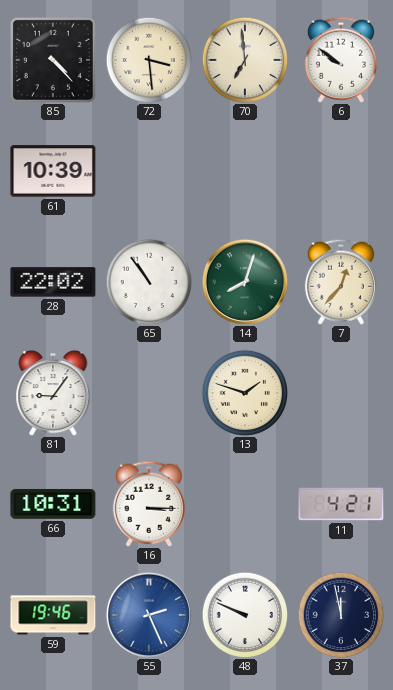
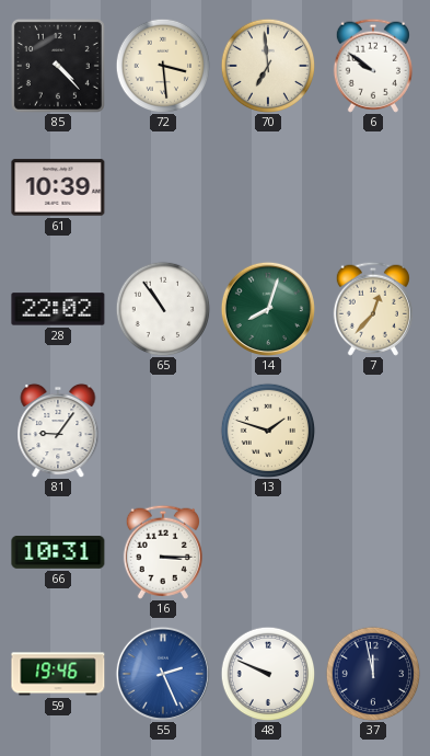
11: 4:21 -> none (341, 504)
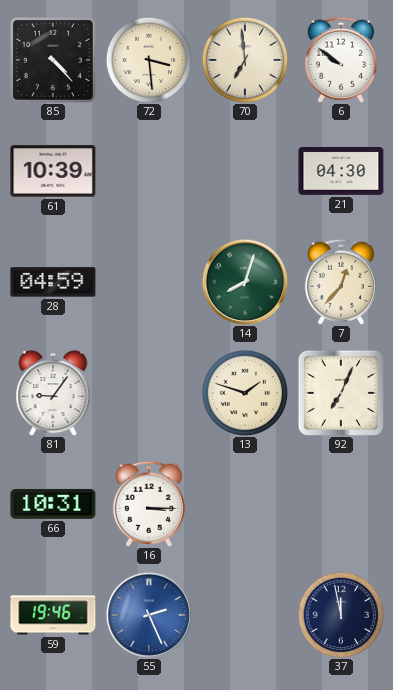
21: none -> 04:30 (341, 171)
28: 22:02 -> 04:59 (53, 282)
65: 10:54 -> none (163, 309)
92: none -> 7:04 (341, 393)
48: 9:49 -> none (268, 674)
